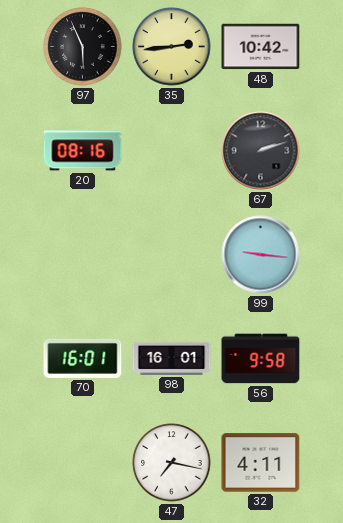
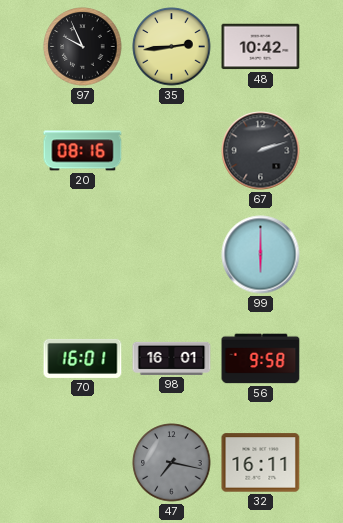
97: 5:56 -> 9:56 (83, 47)
99: 9:16 -> 6:00 (261, 255)
47 dial: white -> grey (172, 463)
32: 4:11 -> 16:11 (261, 463)
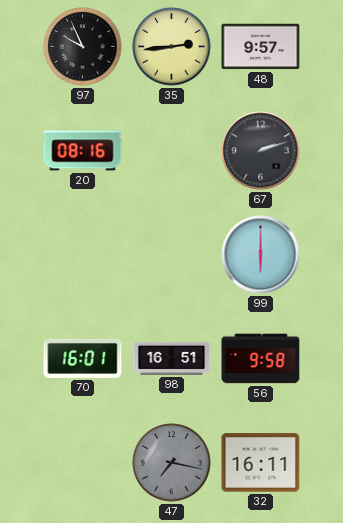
48: 10:42 -> 9:57 (261, 47)
98: 16:01 -> 16:51 (172, 358)
